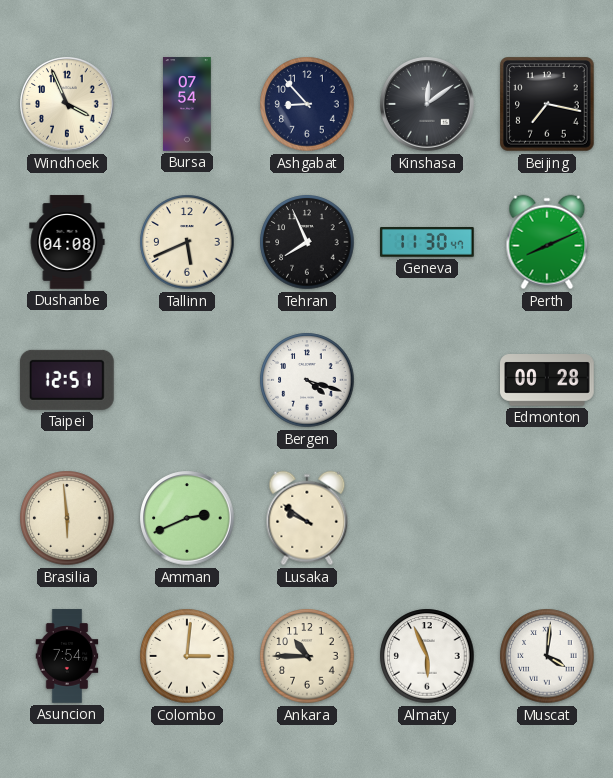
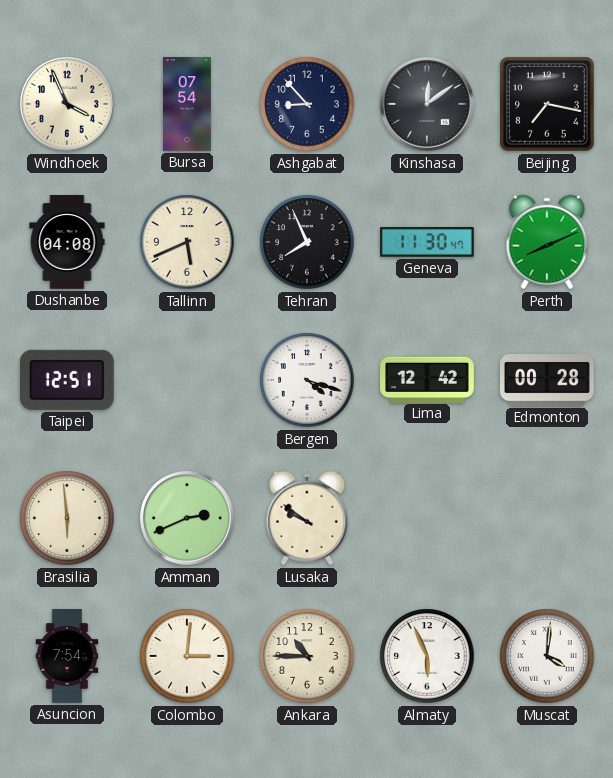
Lima: none -> 12:42 (427, 379)
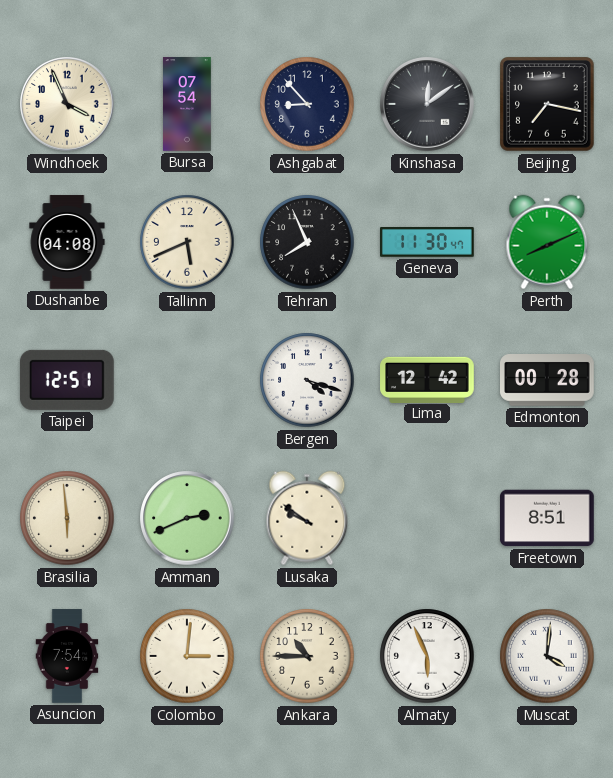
Freetown: none -> 8:51 (548, 518)
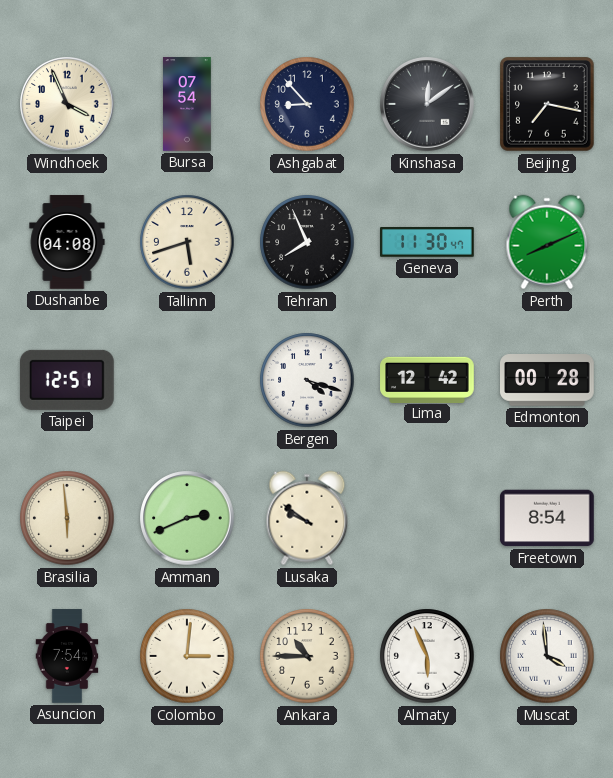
Tallinn: 5:41 -> 5:42 (187, 242)
Freetown: 8:51 -> 8:54 (548, 518)
Muscat: 4:01 -> 3:59 (547, 656)
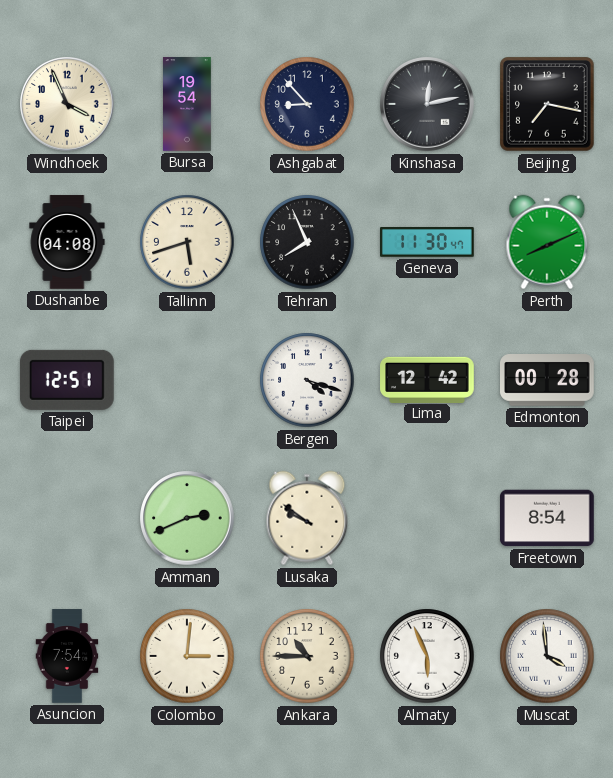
Bursa: 07:54 -> 19:54 (188, 104)
Kinshasa: 12:09 -> 12:13 (427, 104)
Brasilia: 5:59 -> none (67, 518)
